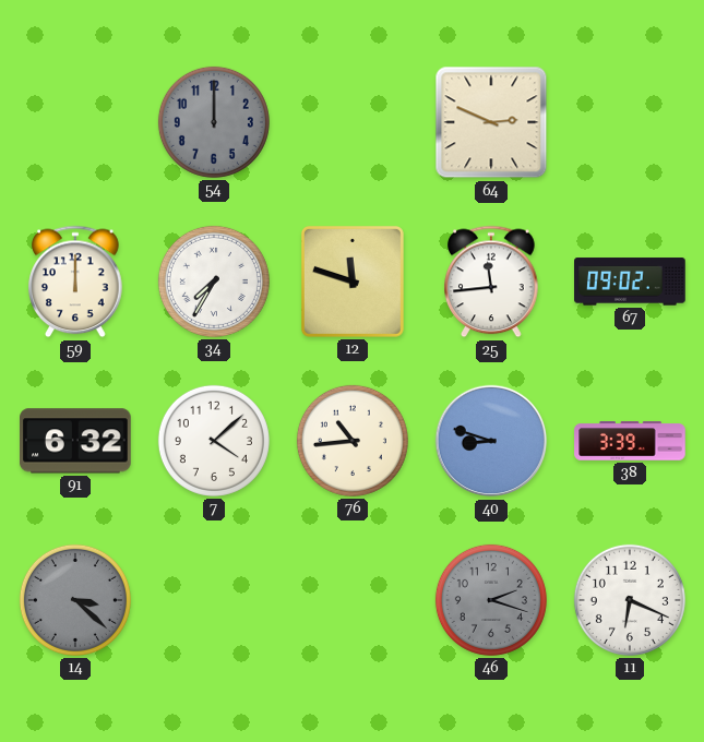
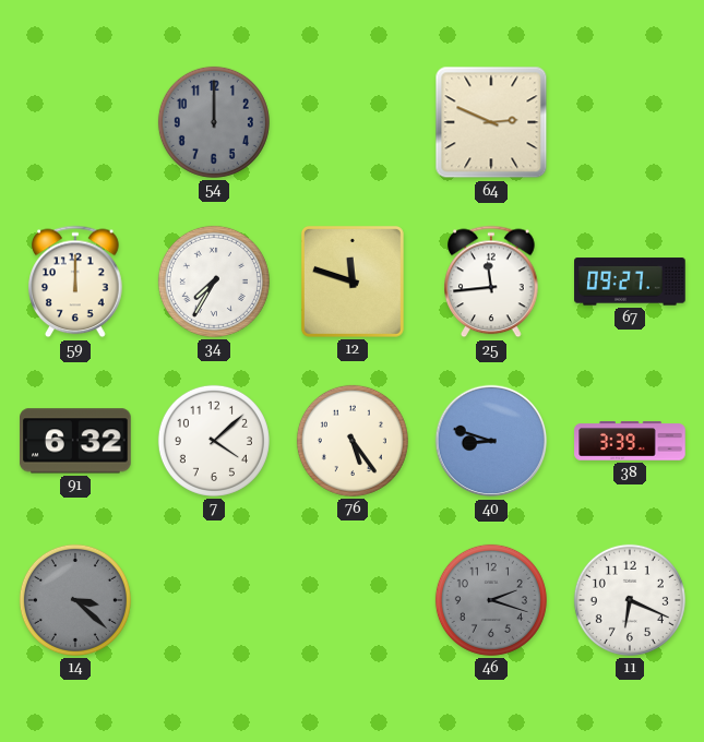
67: 09:02 -> 09:27 (630, 282)
76: 10:44 -> 5:24 (353, 441)
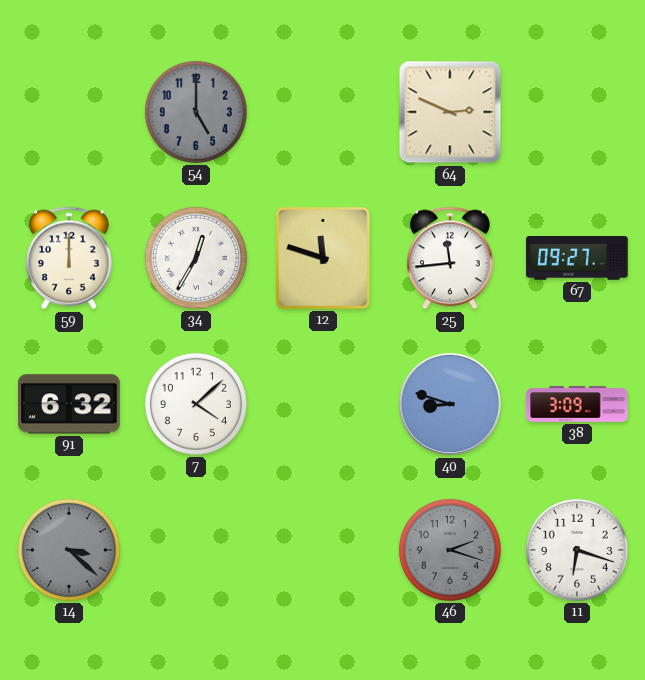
54: 12:00 -> 5:00 (196, 112)
34: 7:35 -> 12:35 (196, 258)
76: 5:24 -> none (353, 441)
38: 3:39 -> 3:09 (577, 404)
11: 6:19 -> 6:18 (577, 550)
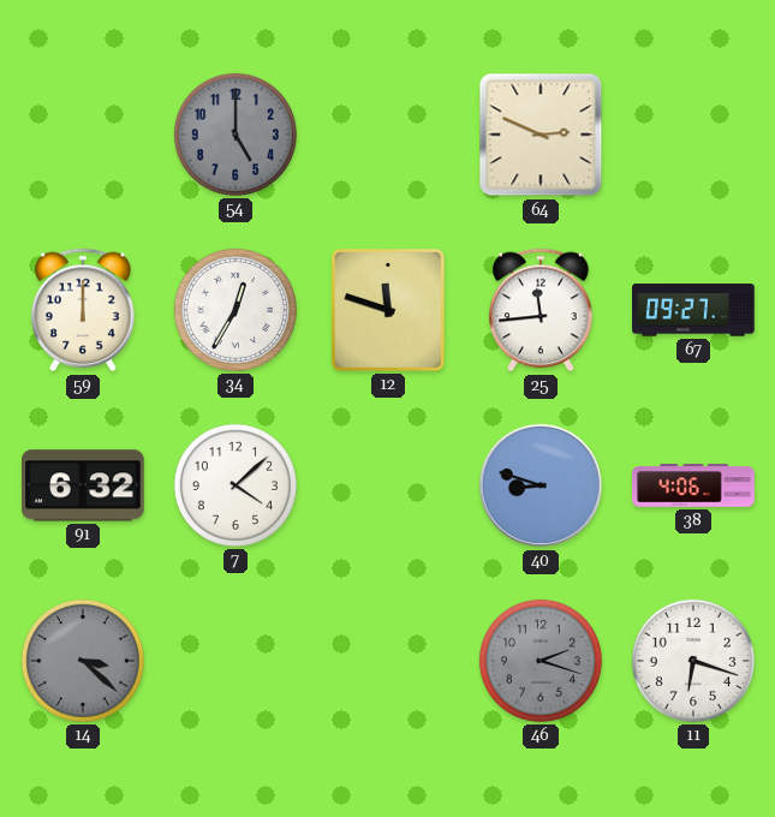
38: 3:09 -> 4:06 (693, 485)
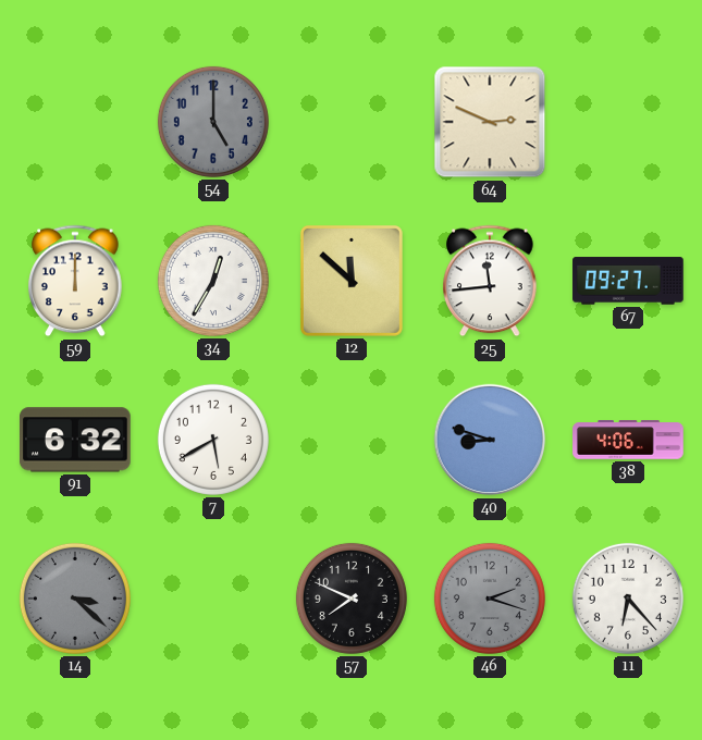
12: 11:48 -> 11:52 (352, 281)
7: 4:08 -> 5:40 (213, 440)
57: none -> 7:49 (352, 599)
11: 6:18 -> 6:23 (628, 599)
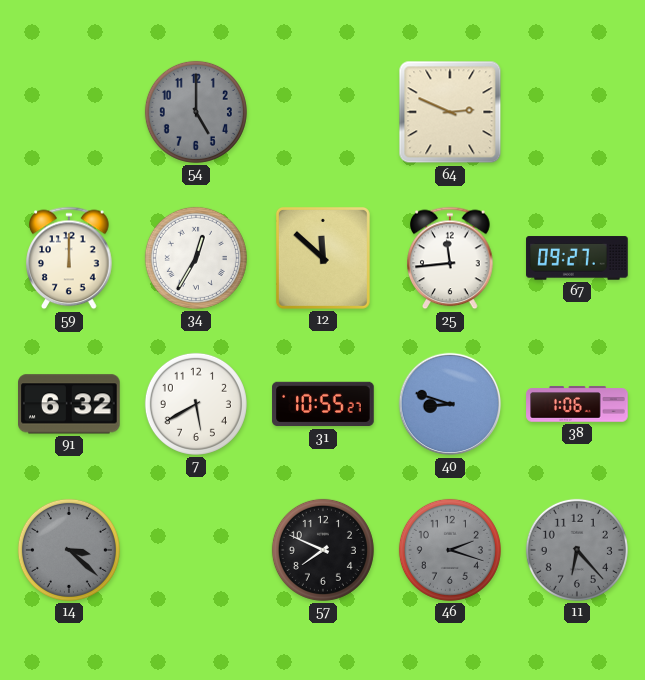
31: none -> 10:55 (323, 404)
38: 4:06 -> 1:06 (577, 404)
11 dial: white -> grey (577, 550)
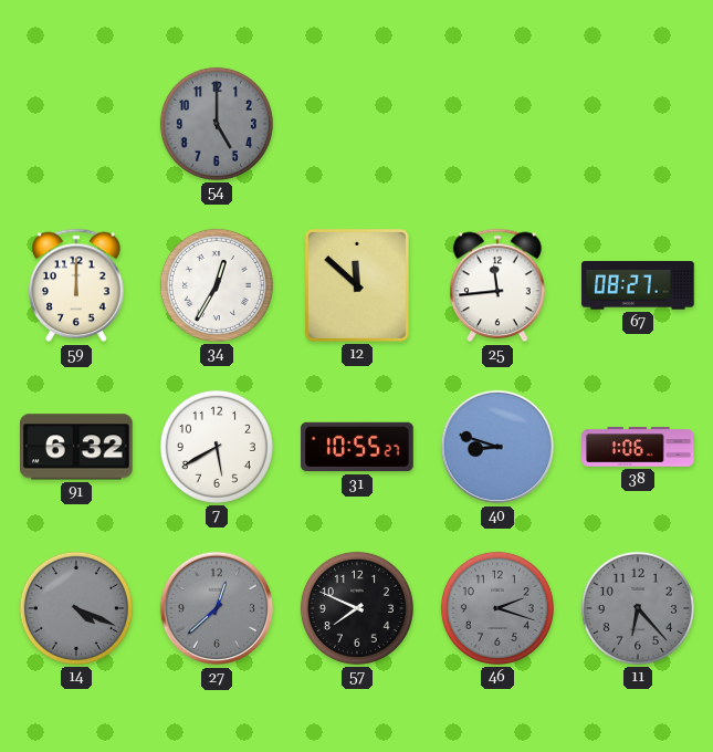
64: 2:49 -> none (450, 112)
67: 09:27 -> 08:27 (638, 285)
14: 3:22 -> 4:19 (76, 608)
27: none -> 12:38 (217, 608)
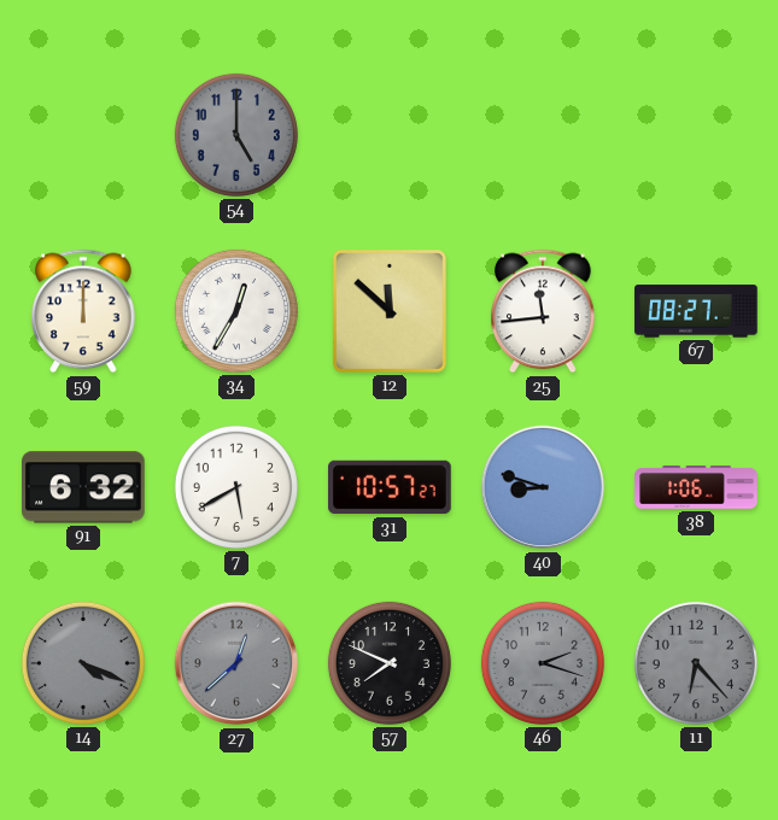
31: 10:55 -> 10:57 (390, 487)
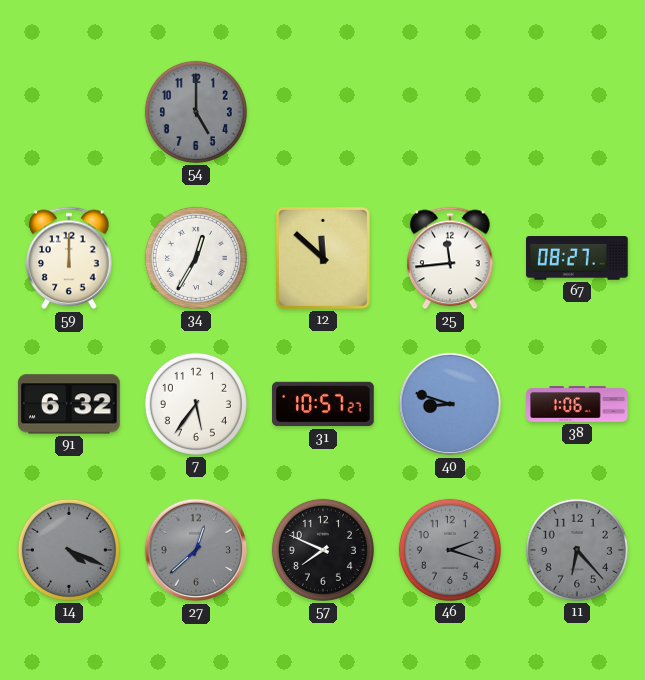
7: 5:40 -> 5:36 (196, 404)
